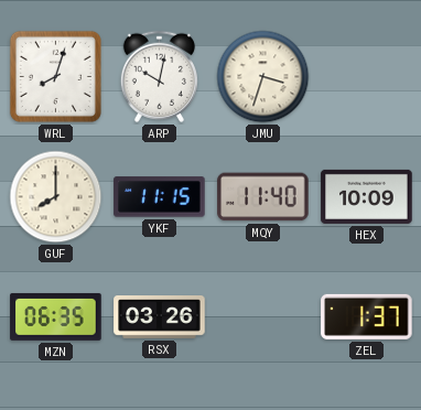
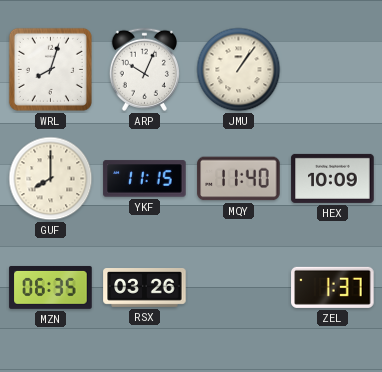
ARP: 10:02 -> 10:04 (144, 69)
JMU: 3:33 -> 1:06 (239, 70)
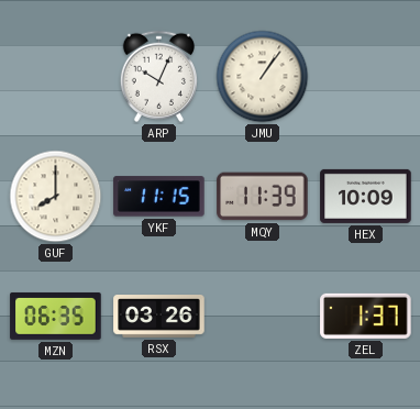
WRL: 8:03 -> none (50, 69)
MQY: 11:40 -> 11:39 (263, 197)
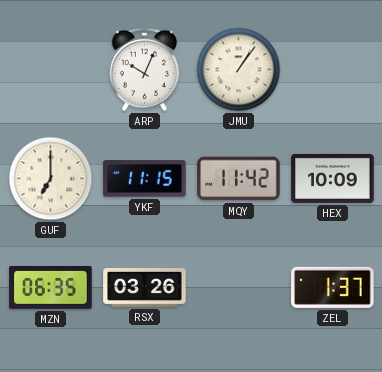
GUF: 8:00 -> 7:00 (51, 179)
MQY: 11:39 -> 11:42 (239, 179)
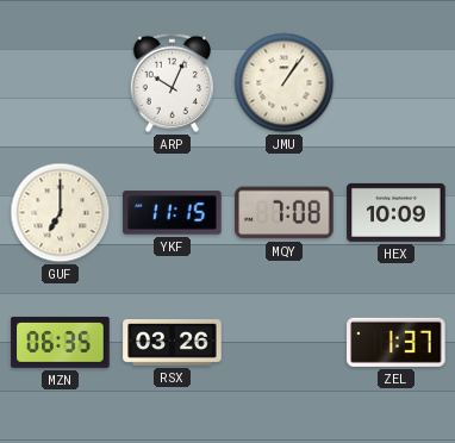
MQY: 11:42 -> 7:08 (285, 213)
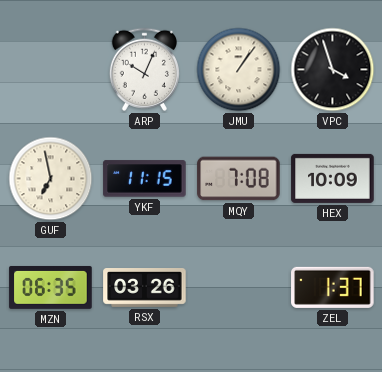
VPC: none -> 3:57 (333, 70)
GUF: 7:00 -> 6:58 (51, 179)
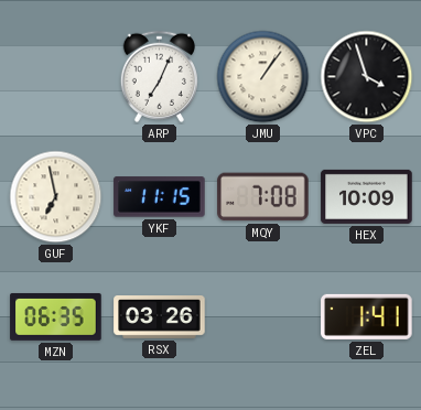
ARP: 10:04 -> 7:04 (159, 76)
ZEL: 1:37 -> 1:41 (367, 316)
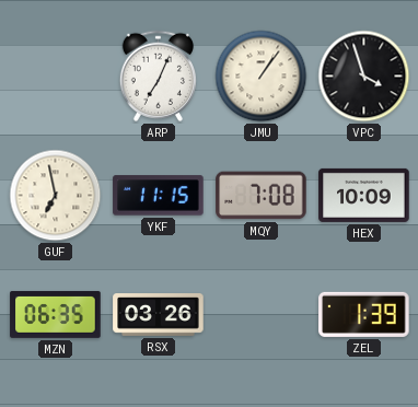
ZEL: 1:41 -> 1:39 (364, 314)
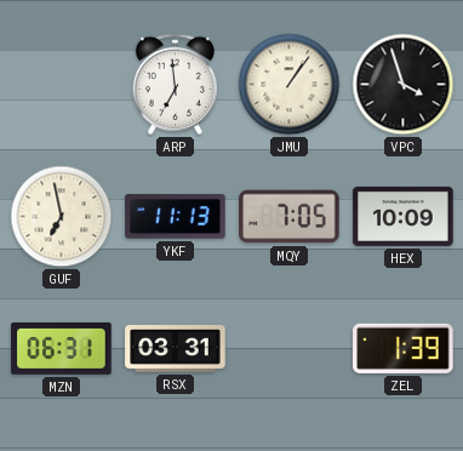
ARP: 7:04 -> 6:59 (175, 84)
YKF: 11:15 -> 11:13 (176, 217)
MQY: 7:08 -> 7:05 (290, 217)
MZN: 06:35 -> 06:31 (62, 348)
RSX: 03:26 -> 03:31 (176, 349)
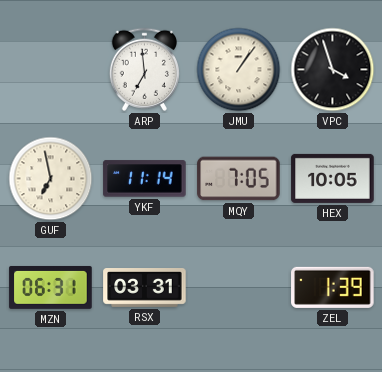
YKF: 11:13 -> 11:14 (145, 179)
HEX: 10:09 -> 10:05 (333, 178)
